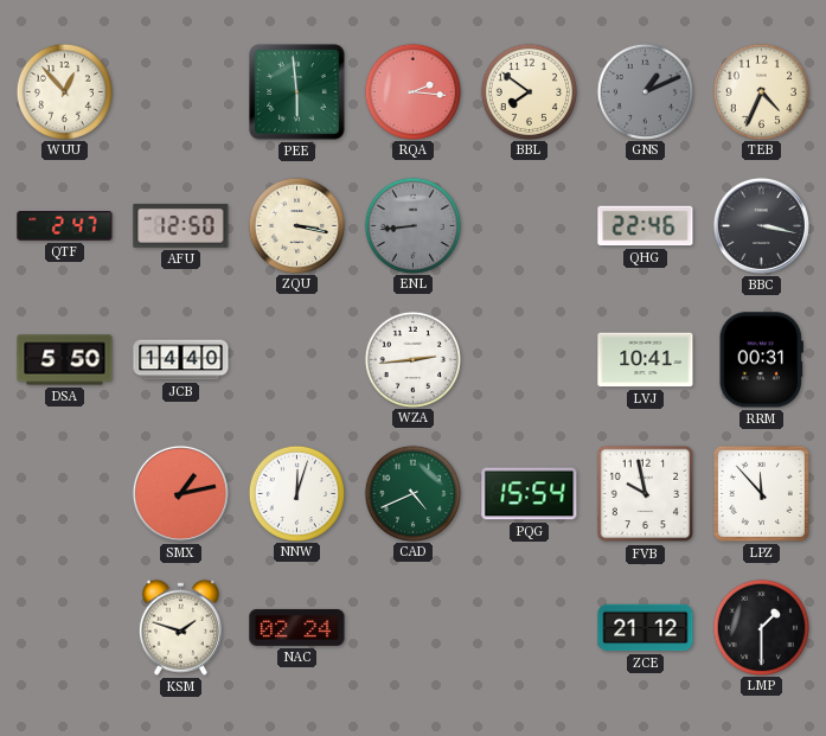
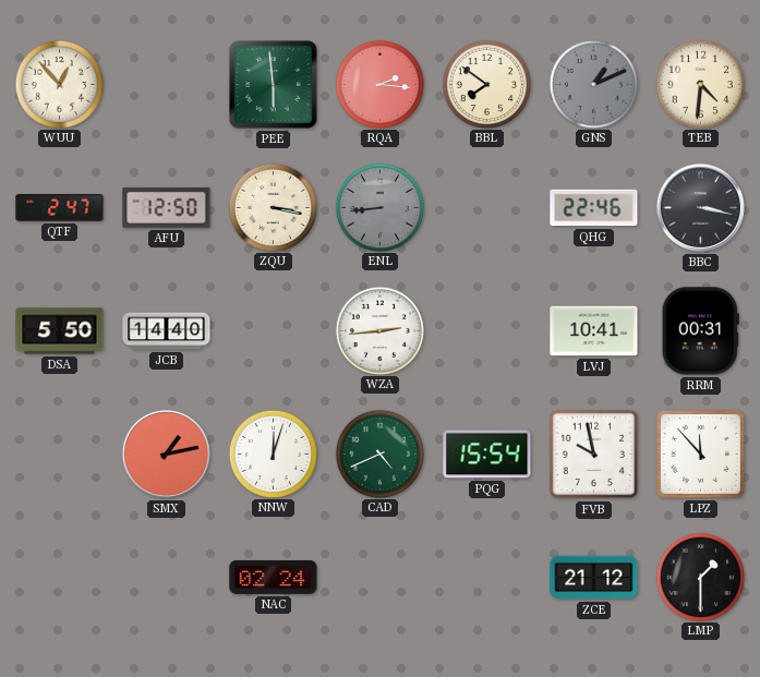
TEB: 4:34 -> 4:31 (700, 84)
KSM: 1:48 -> none (180, 627)
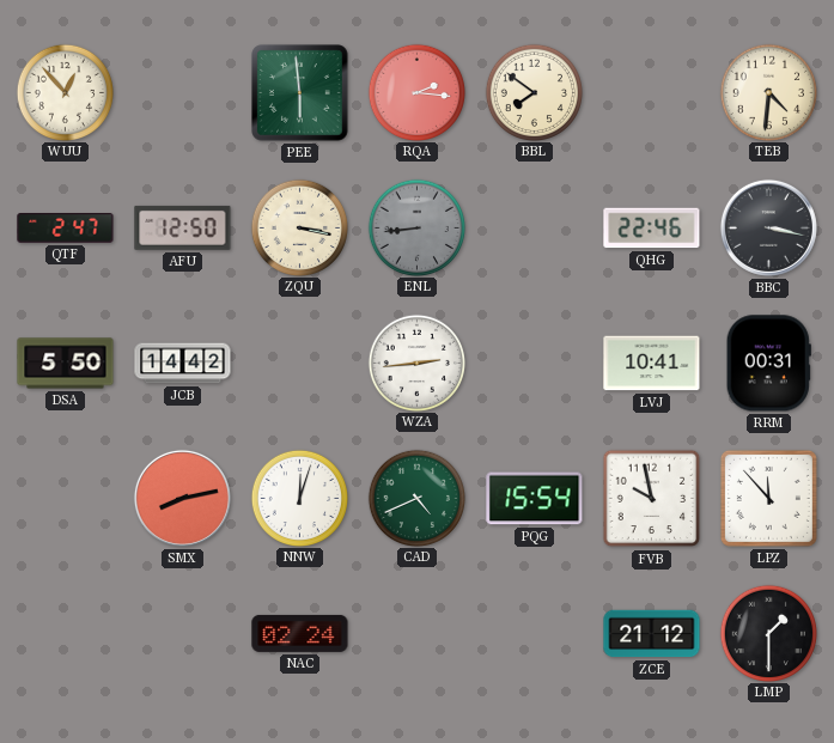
GNS: 1:11 -> none (593, 84)
JCB: 14:40 -> 14:42 (183, 364)
SMX: 1:13 -> 8:13 (182, 498)
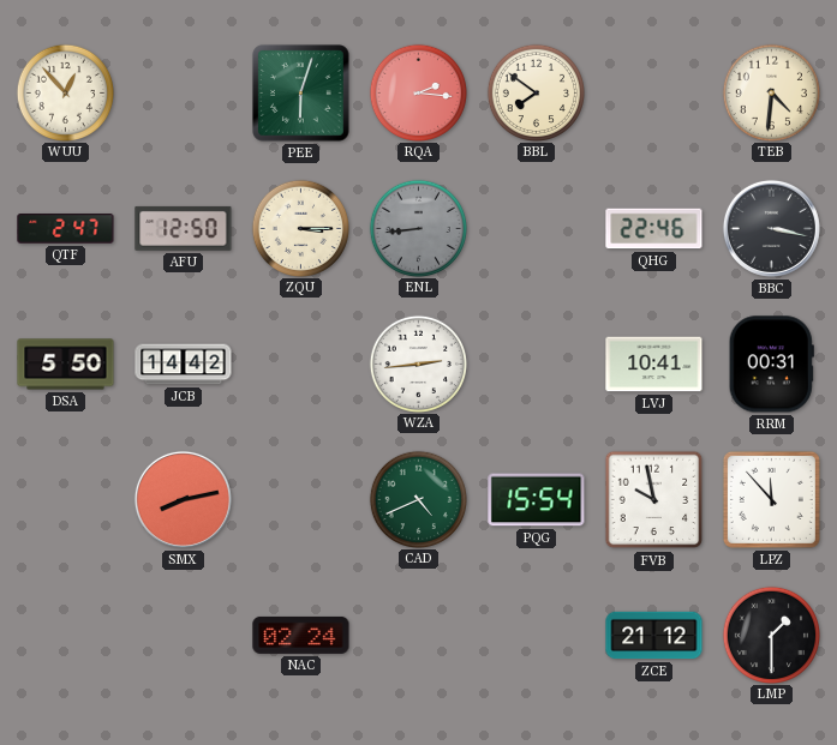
PEE: 5:59 -> 6:03 (301, 94)
ZQU: 3:17 -> 3:15 (300, 228)
NNW: 12:03 -> none (299, 498)
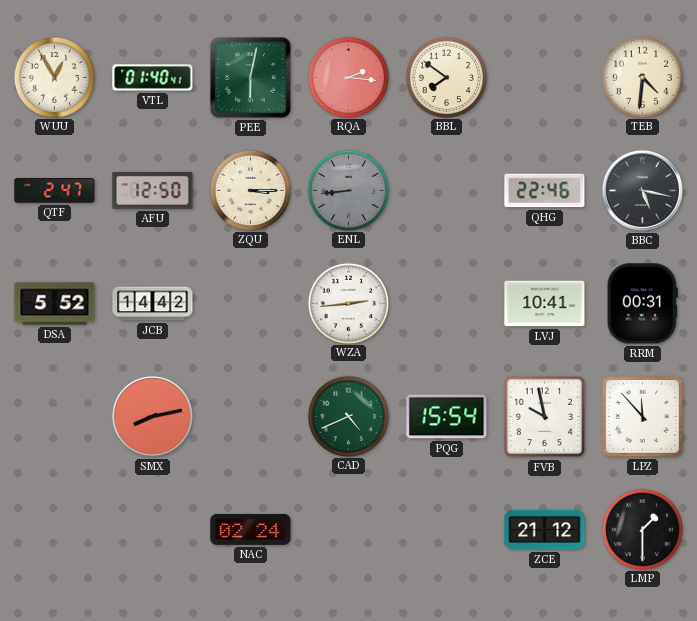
WUU: 12:53 -> 12:55 (54, 77)
VTL: none -> 01:40 (153, 78)
PEE: 6:03 -> 6:02 (251, 78)
BBC: 3:17 -> 5:17 (642, 190)
DSA: 5:50 -> 5:52 (55, 304)
